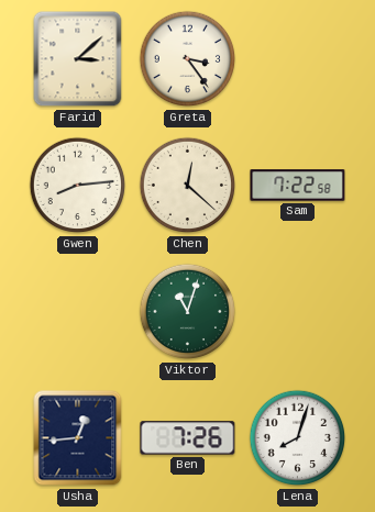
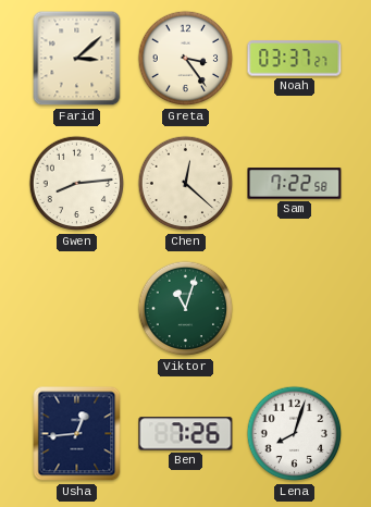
Noah: none -> 03:37 (295, 59)
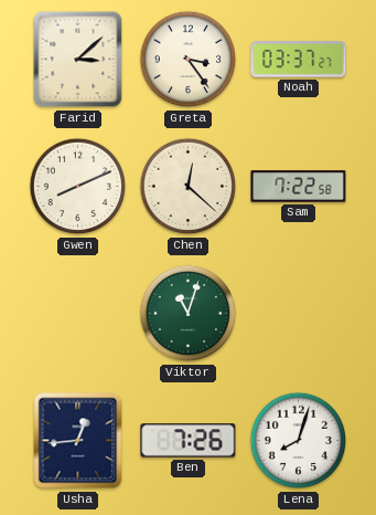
Gwen: 8:14 -> 8:11 (78, 187)
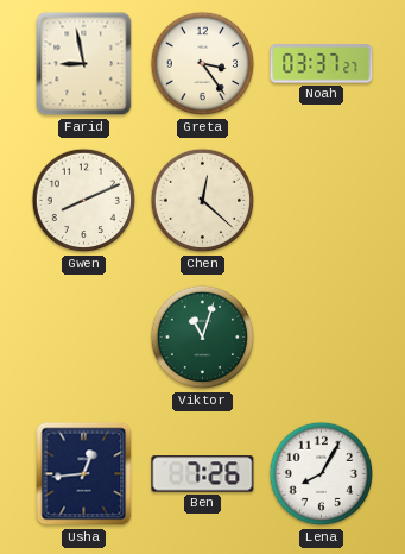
Farid: 3:08 -> 8:58 (84, 64)
Sam: 7:22 -> none (299, 187)
Lena: 8:03 -> 8:05 (322, 474)
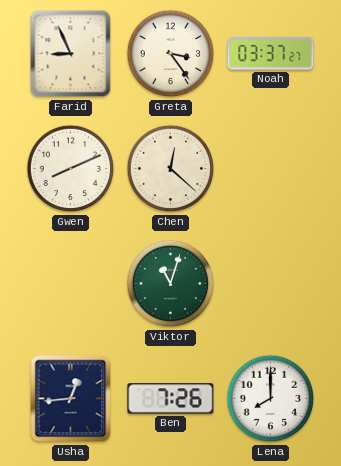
Farid: 8:58 -> 8:56 (71, 54)
Lena: 8:05 -> 8:00 (271, 399)
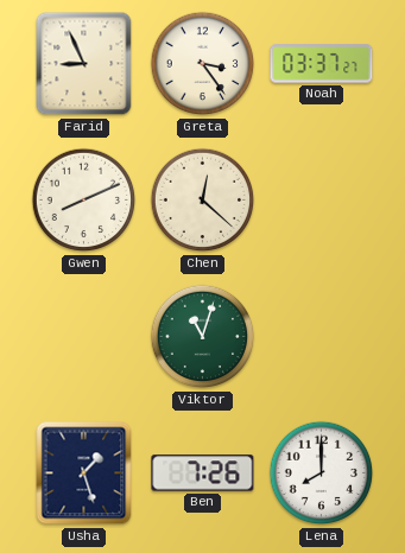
Usha: 12:44 -> 1:27 (84, 473)
